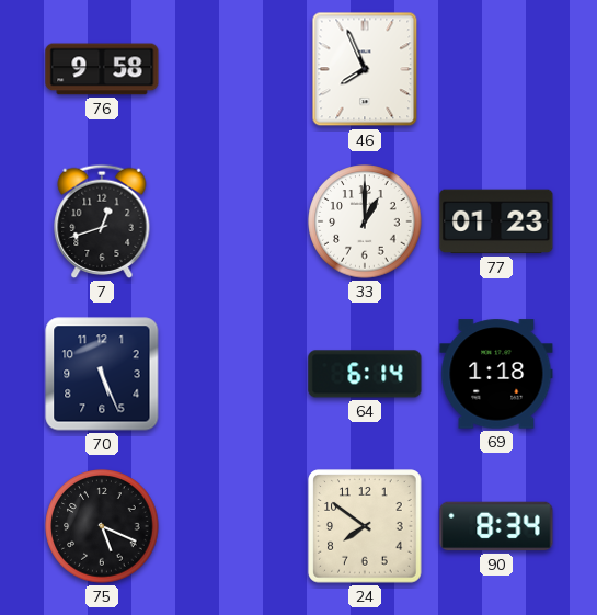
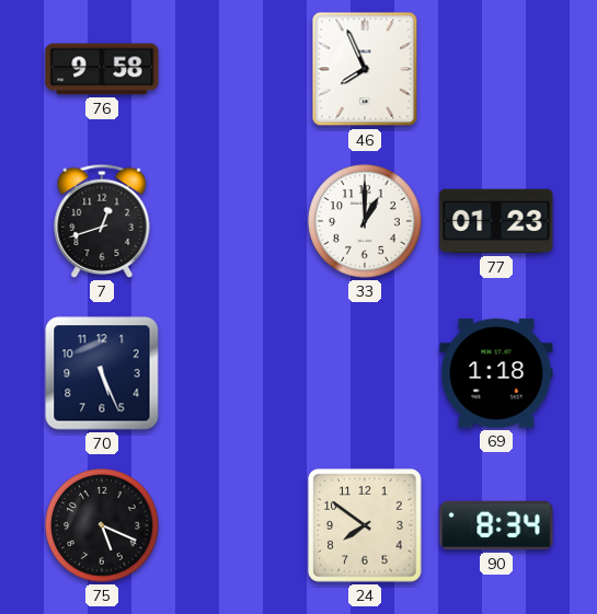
64: 6:14 -> none (365, 374)
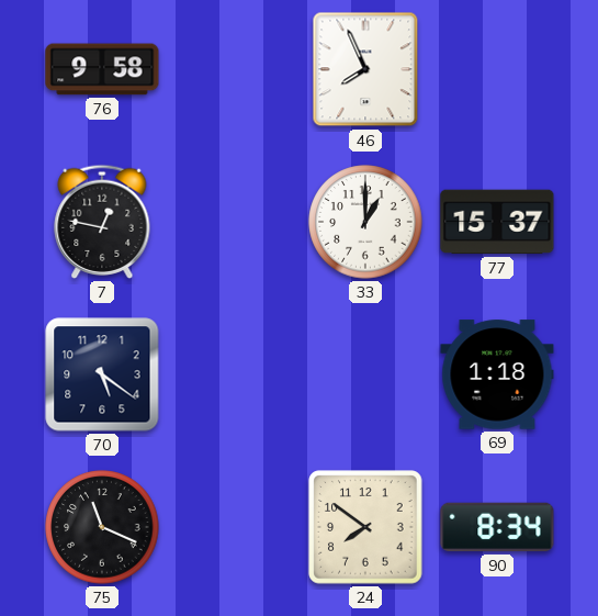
7: 12:42 -> 12:47 (102, 222)
77: 01:23 -> 15:37 (497, 222)
70: 5:26 -> 5:21 (102, 374)
75: 5:19 -> 11:19 (102, 527)
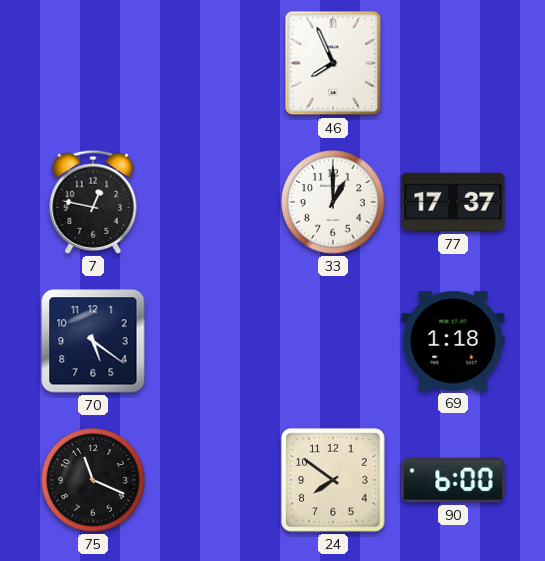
76: 9:58 -> none (102, 69)
77: 15:37 -> 17:37 (453, 202)
90: 8:34 -> 6:00 (453, 480)
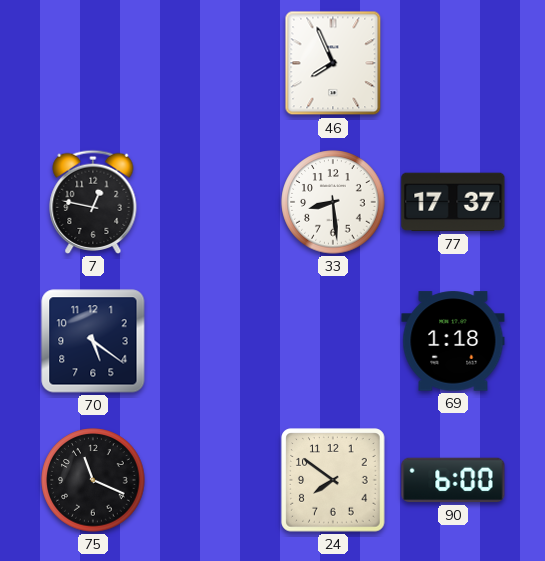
33: 1:00 -> 8:29 (333, 202)
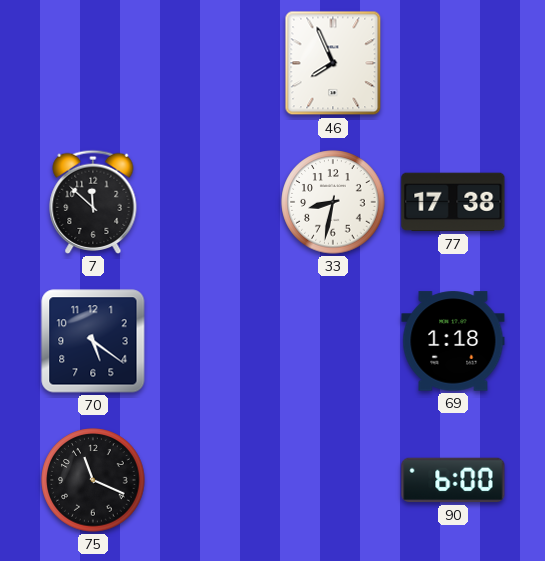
7: 12:47 -> 11:52 (93, 202)
33: 8:29 -> 8:32 (333, 202)
77: 17:37 -> 17:38 (453, 202)
24: 7:51 -> none (333, 480)
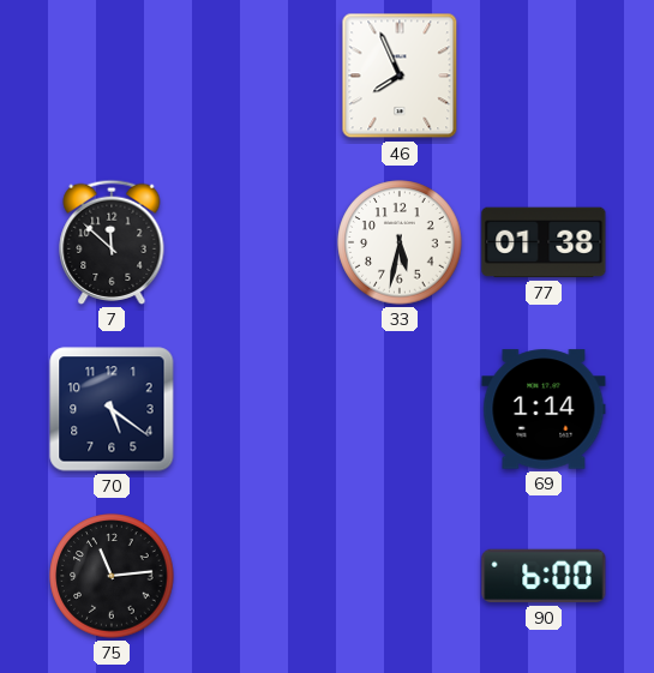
33: 8:32 -> 5:32 (400, 242)
77: 17:38 -> 01:38 (544, 242)
69: 1:18 -> 1:14 (544, 409)
75: 11:19 -> 11:14 (112, 576)
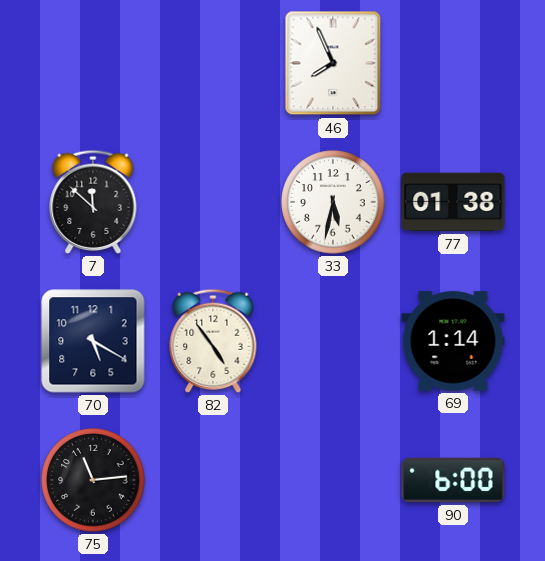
70: 5:21 -> 5:20 (93, 341)
82: none -> 4:54 (213, 341)
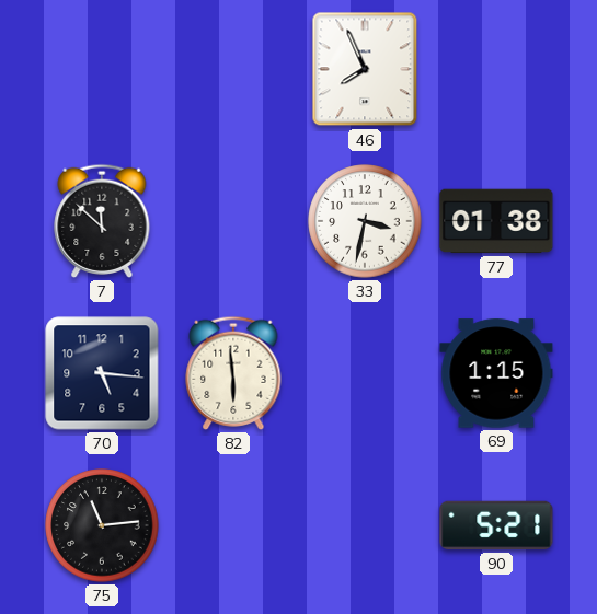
33: 5:32 -> 3:32 (365, 221)
70: 5:20 -> 5:16 (102, 373)
82: 4:54 -> 5:59 (233, 373)
69: 1:14 -> 1:15 (496, 373)
90: 6:00 -> 5:21 (496, 525)
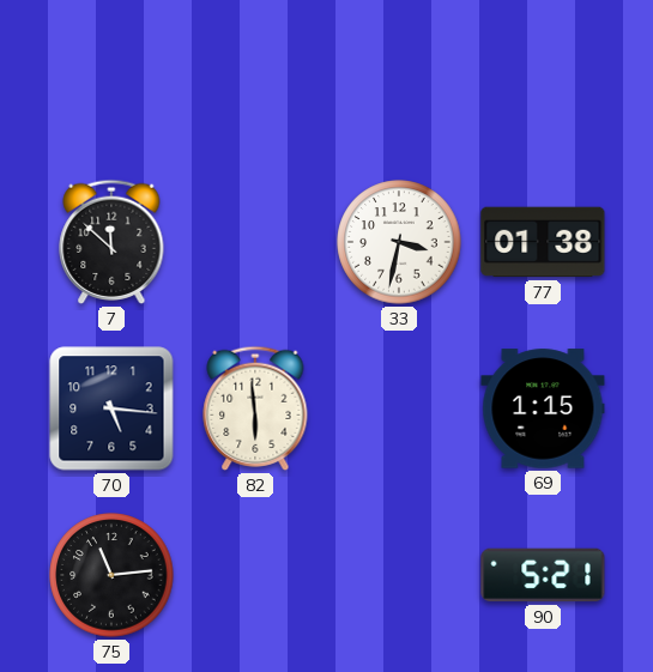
46: 7:56 -> none (365, 69)
